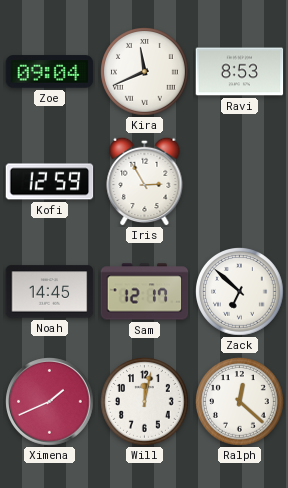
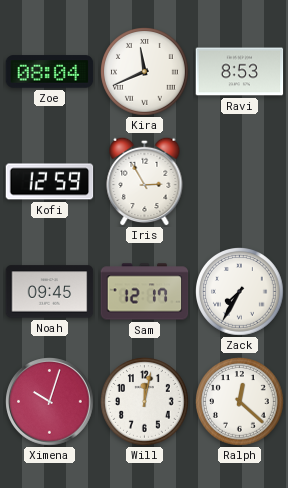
Zoe: 09:04 -> 08:04 (50, 72)
Noah: 14:45 -> 09:45 (50, 292)
Zack: 6:52 -> 7:35 (240, 292)
Ximena: 1:41 -> 10:03 (50, 402)
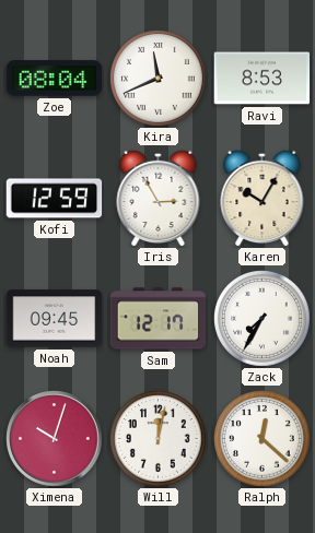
Karen: none -> 10:05 (262, 198)
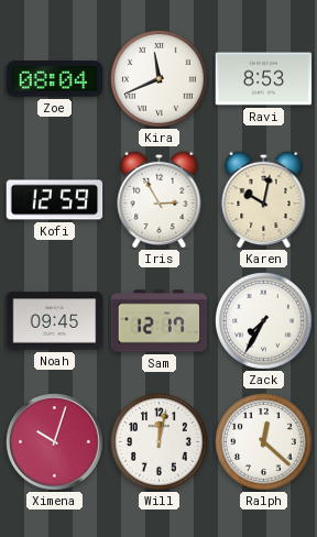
Karen: 10:05 -> 10:02 (264, 199)
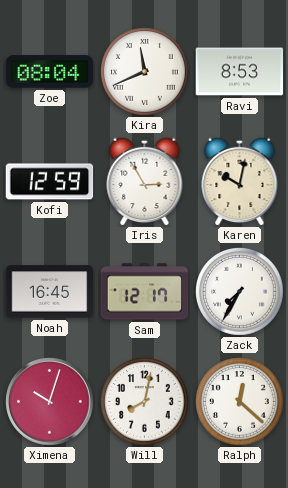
Noah: 09:45 -> 16:45 (50, 292)
Will: 12:02 -> 8:02 (145, 402)
